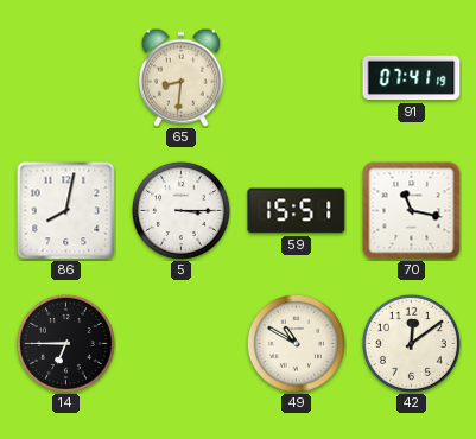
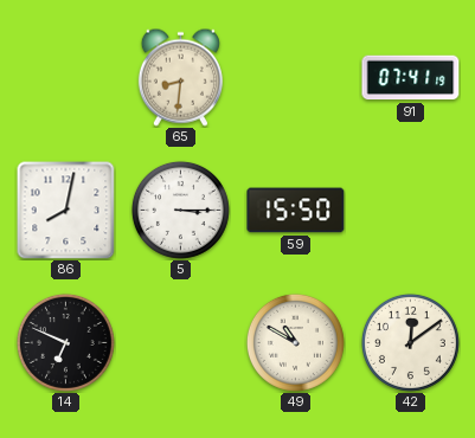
59: 15:51 -> 15:50 (296, 211)
70: 11:17 -> none (412, 211)
14: 6:45 -> 6:49 (65, 342)
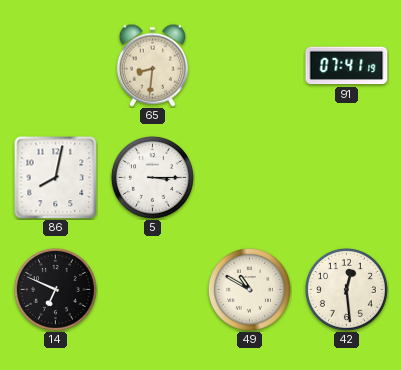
59: 15:50 -> none (296, 211)
42: 12:09 -> 12:29 (346, 289)
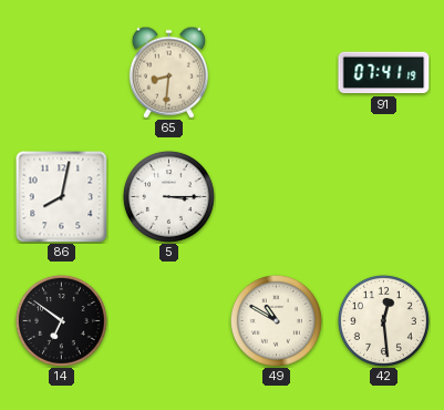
14: 6:49 -> 6:51 (61, 320)
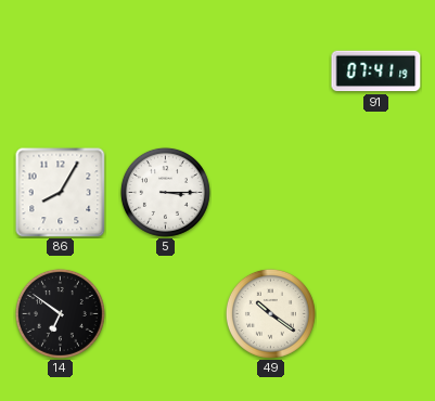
65: 8:31 -> none (168, 72)
86: 8:02 -> 8:05 (60, 193)
49: 10:50 -> 10:21 (270, 313)
42: 12:29 -> none (383, 320)
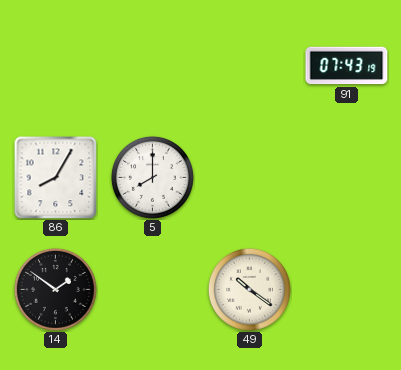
91: 07:41 -> 07:43 (347, 66)
5: 3:15 -> 8:00 (152, 177)
14: 6:51 -> 1:51 (55, 289)
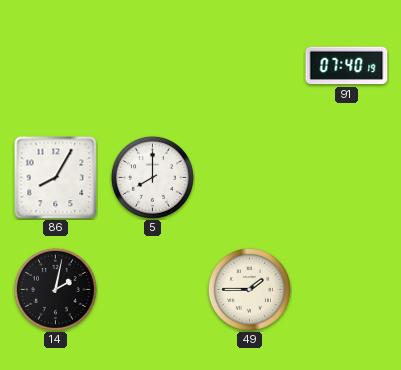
91: 07:43 -> 07:40 (347, 66)
14: 1:51 -> 2:02 (55, 289)
49: 10:21 -> 1:45 (249, 289)
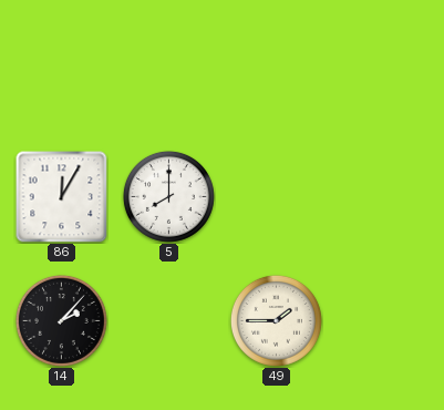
91: 07:40 -> none (347, 66)
86: 8:05 -> 12:05 (61, 197)
14: 2:02 -> 2:07 (61, 320)
